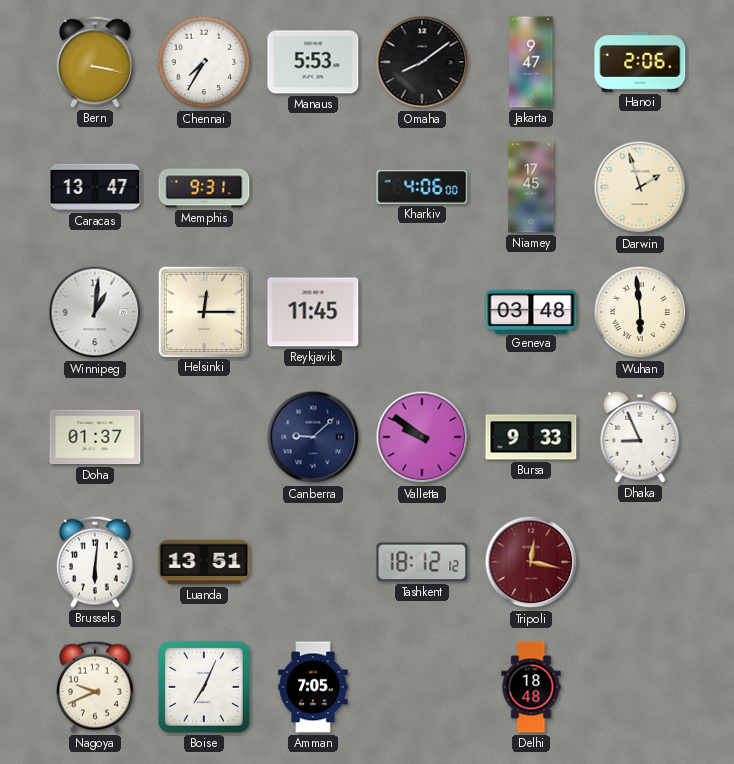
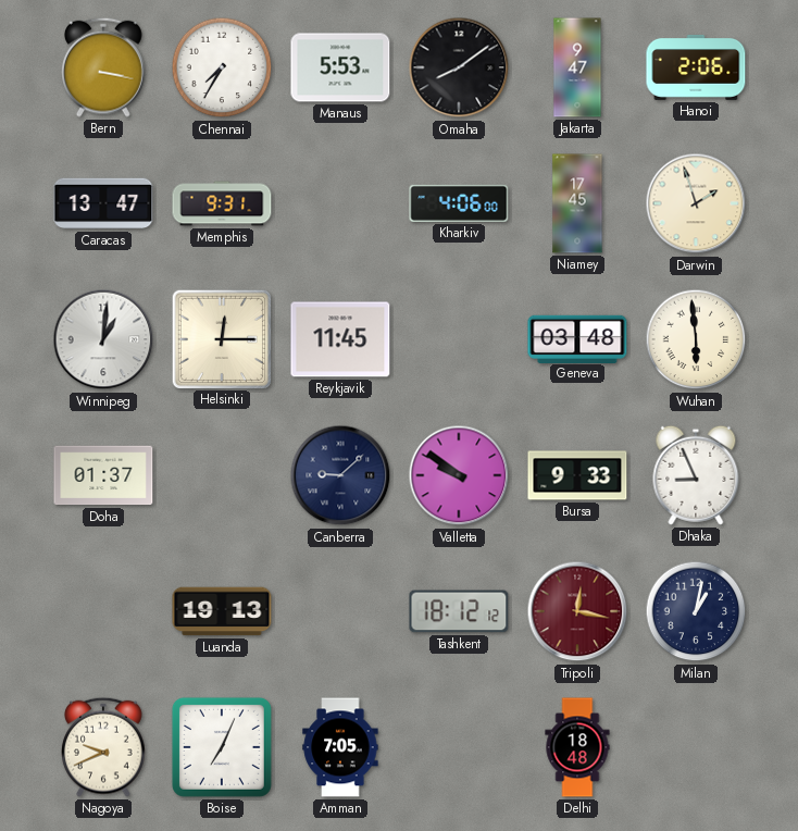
Brussels: 6:01 -> none (96, 562)
Luanda: 13:51 -> 19:13 (222, 611)
Milan: none -> 1:02 (696, 611)
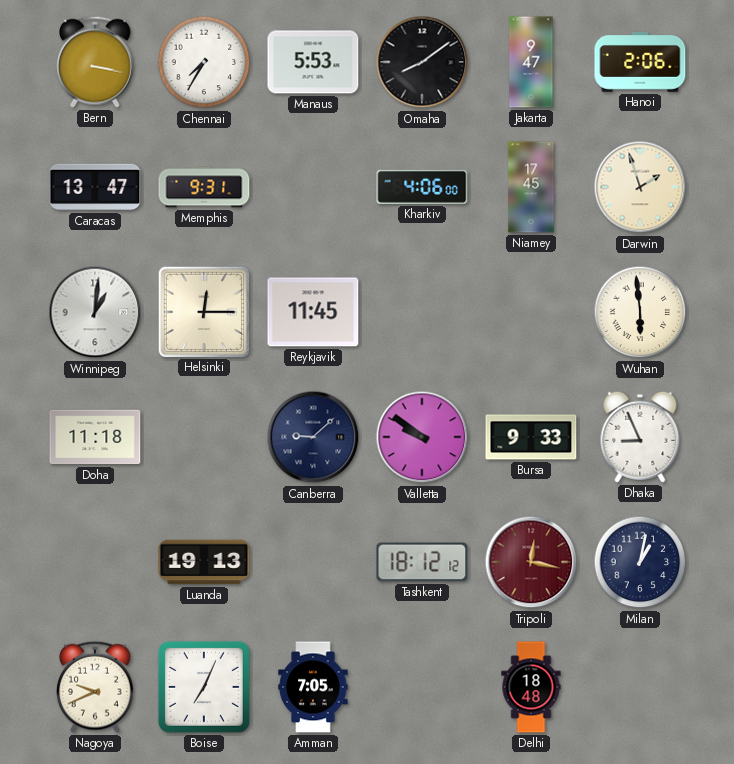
Geneva: 03:48 -> none (577, 338)
Doha: 01:37 -> 11:18 (95, 437)
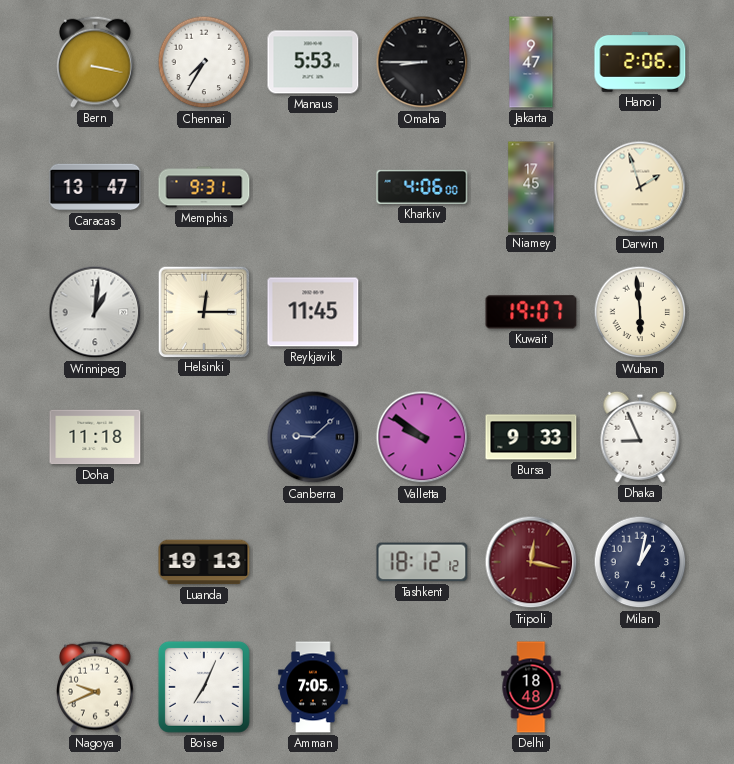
Omaha: 8:09 -> 8:45 (422, 62)
Kuwait: none -> 19:07 (531, 312)
